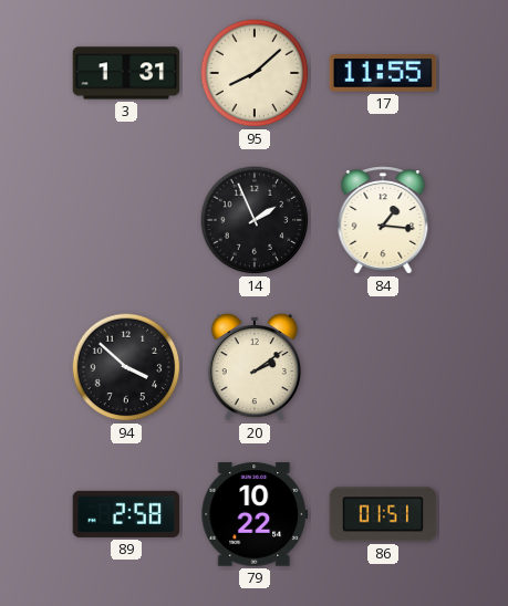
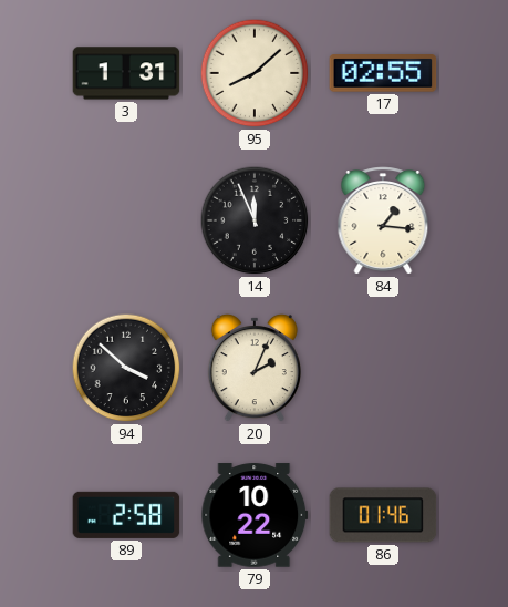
17: 11:55 -> 02:55 (383, 73)
14: 1:56 -> 11:56 (255, 220)
20: 2:09 -> 2:04 (255, 368)
86: 01:51 -> 01:46 (383, 515)
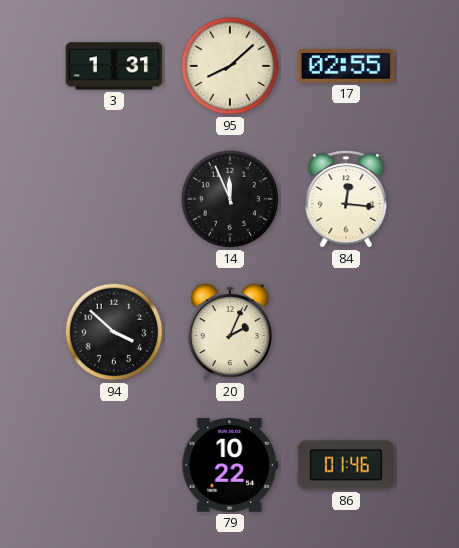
84: 1:16 -> 12:16 (346, 199)
89: 2:58 -> none (126, 515)
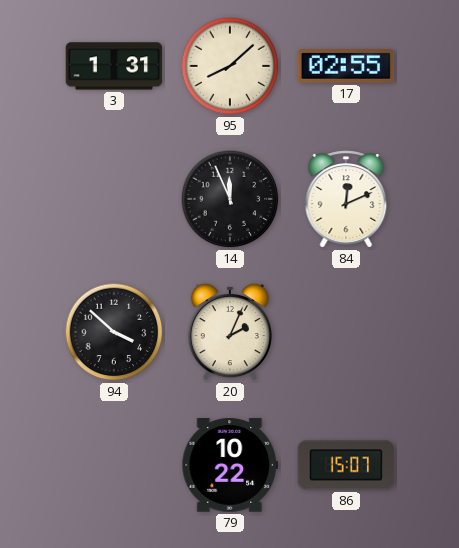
84: 12:16 -> 12:11 (346, 199)
86: 01:46 -> 15:07 (346, 465)
